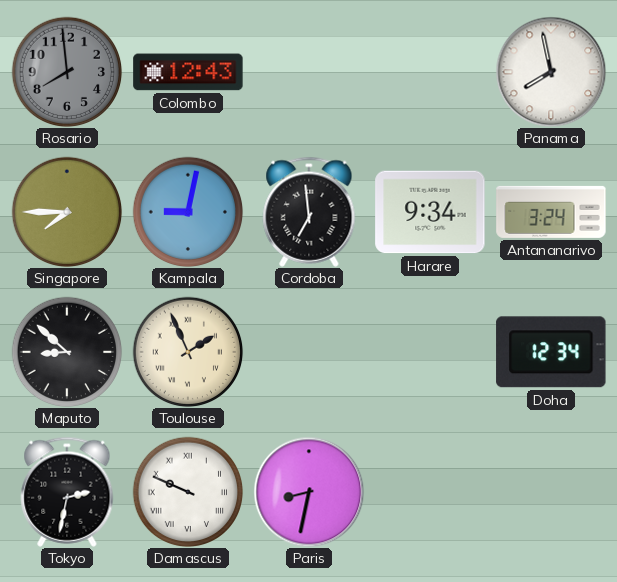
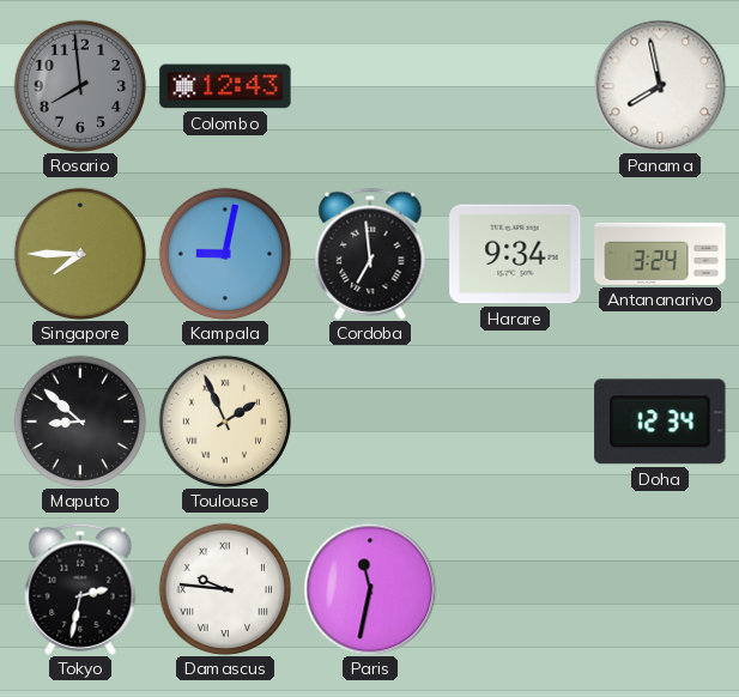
Damascus: 9:49 -> 9:46 (225, 589)
Paris: 8:32 -> 11:32 (370, 589)
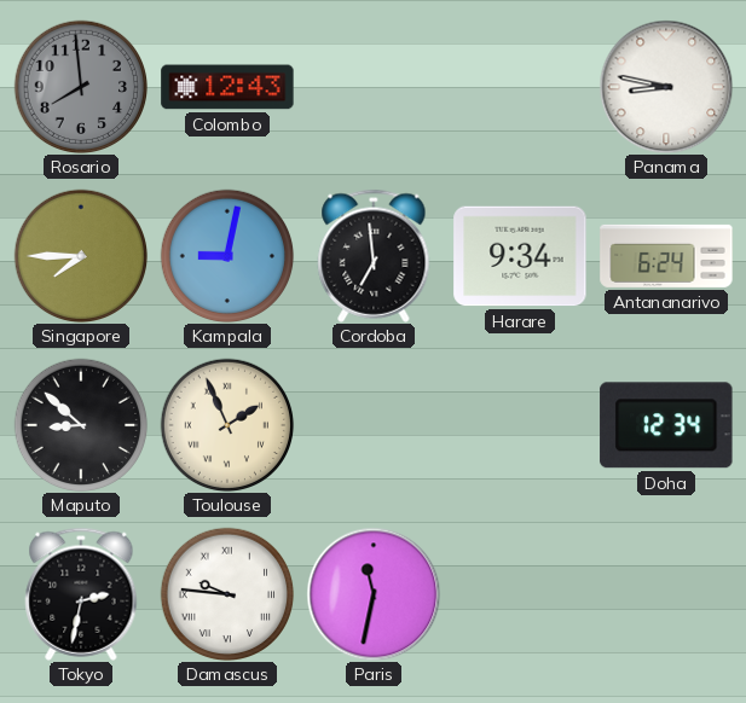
Panama: 7:58 -> 8:47 (666, 87)
Antananarivo: 3:24 -> 6:24 (666, 256)
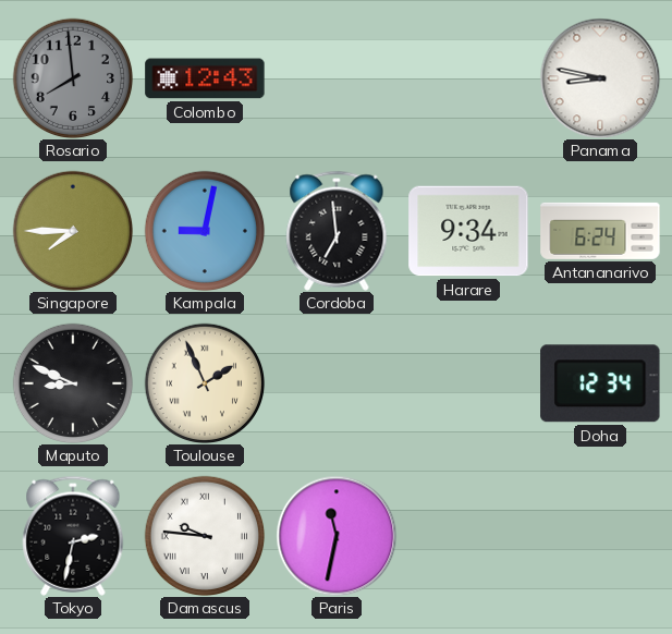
Maputo: 8:52 -> 8:49 (73, 383)
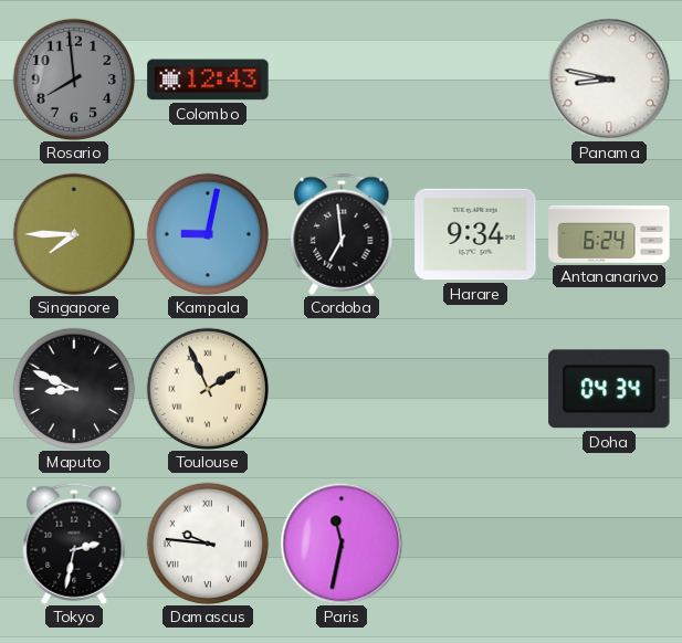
Doha: 12:34 -> 04:34 (609, 389)
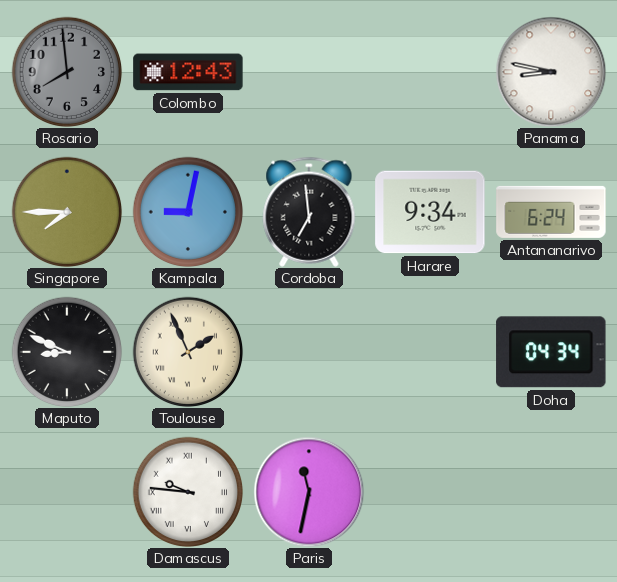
Tokyo: 2:32 -> none (74, 544)
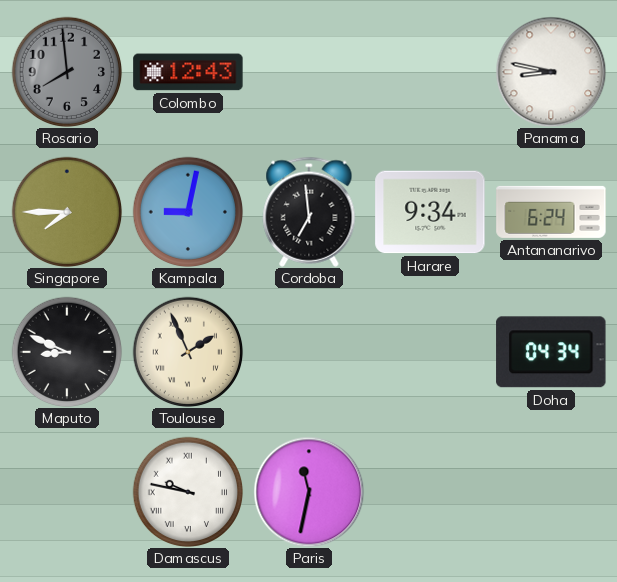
Damascus: 9:46 -> 9:47 (188, 492)
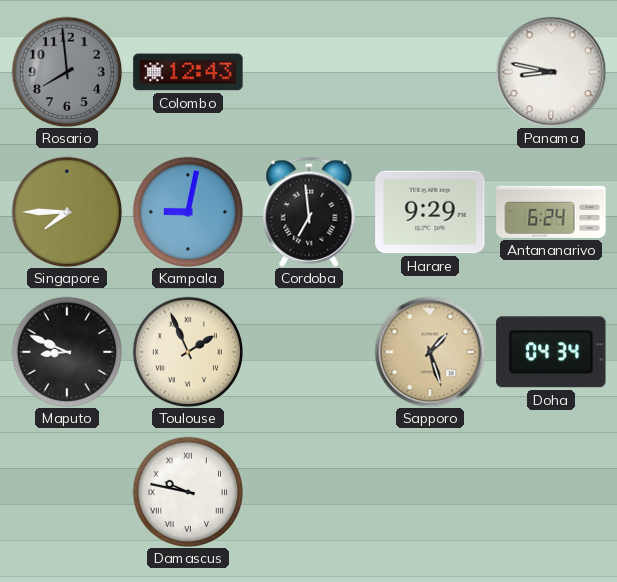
Harare: 9:34 -> 9:29 (430, 212)
Sapporo: none -> 1:27 (430, 352)
Paris: 11:32 -> none (309, 492)
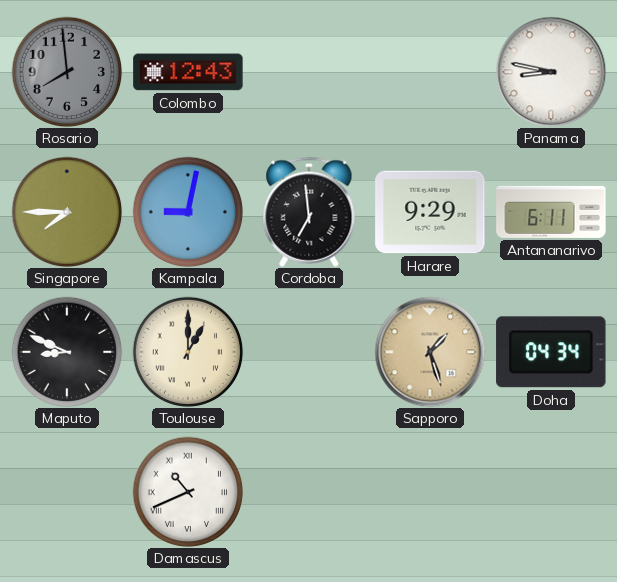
Antananarivo: 6:24 -> 6:11 (551, 212)
Toulouse: 1:56 -> 1:00 (188, 352)
Damascus: 9:47 -> 10:41 (188, 492)
